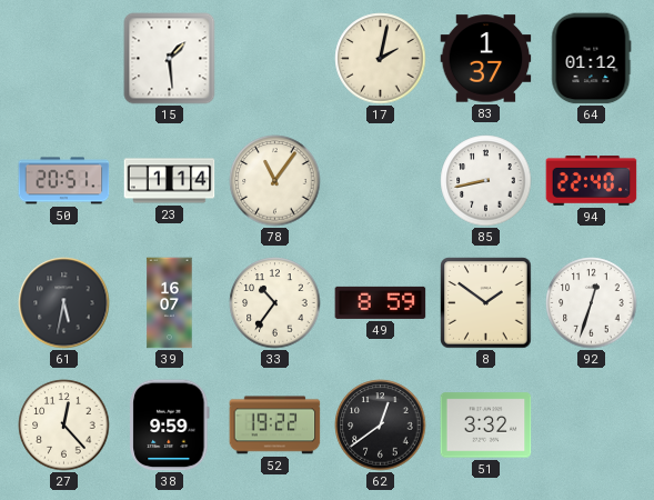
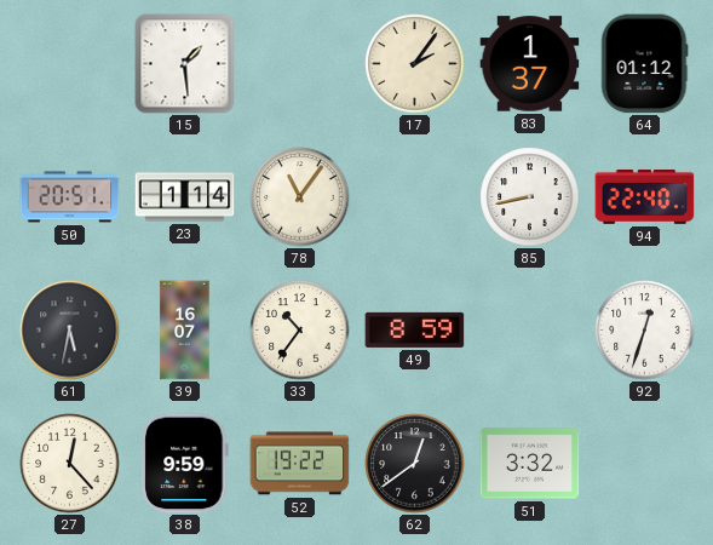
17: 2:02 -> 2:06 (415, 64)
8: 1:51 -> none (486, 303)
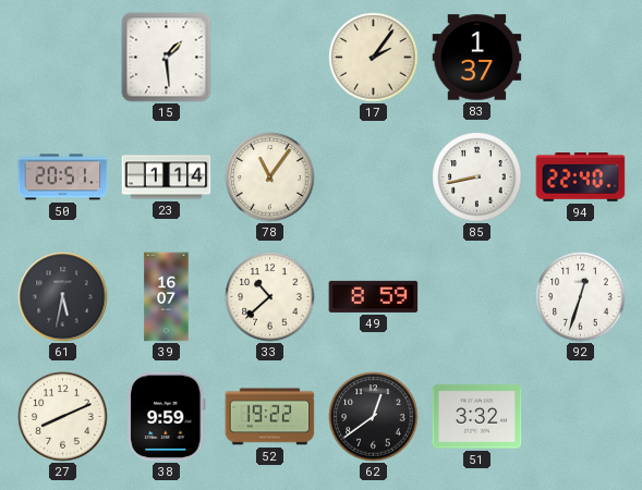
64: 01:12 -> none (645, 64)
33: 10:36 -> 10:38 (270, 297)
27: 12:23 -> 8:11 (63, 417)
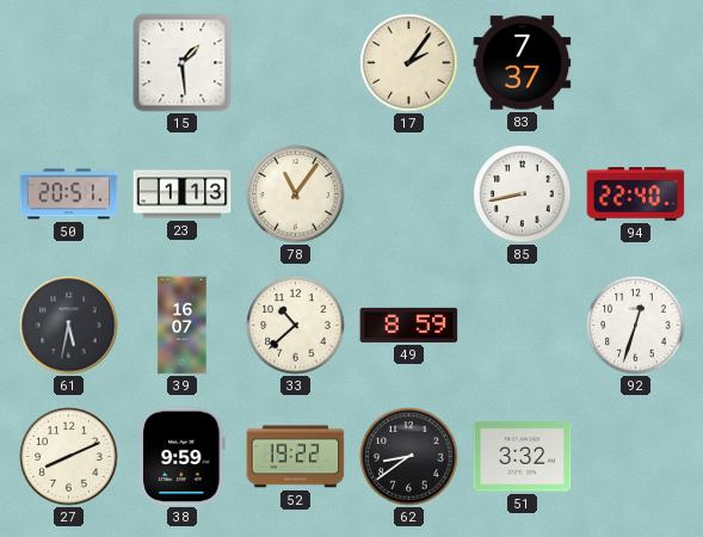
83: 1:37 -> 7:37 (523, 63)
23: 1:14 -> 1:13 (183, 195)
62: 12:39 -> 8:39 (409, 457)
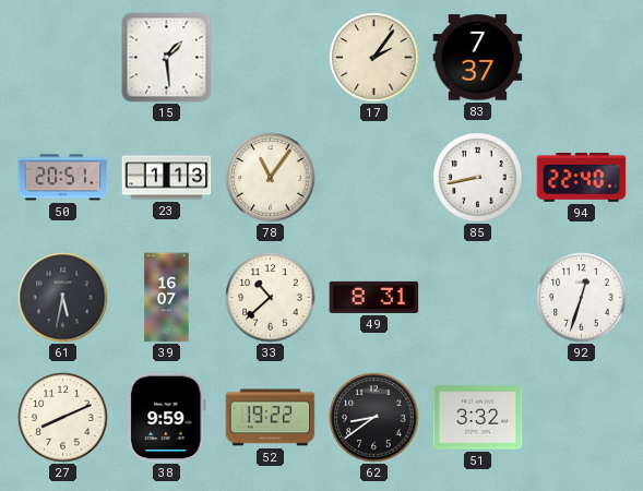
49: 8:59 -> 8:31 (374, 297)
